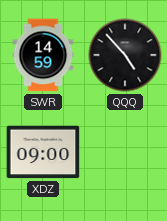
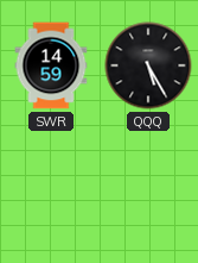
QQQ: 4:53 -> 5:25 (148, 65)
XDZ: 09:00 -> none (43, 152)
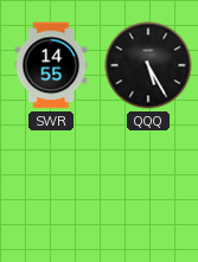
SWR: 14:59 -> 14:55 (51, 65)
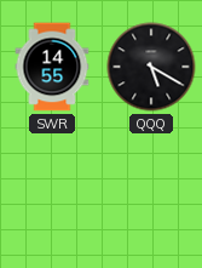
QQQ: 5:25 -> 5:20 (151, 67)
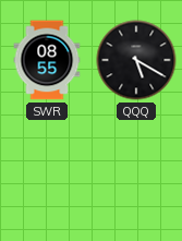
SWR: 14:55 -> 08:55 (47, 60)
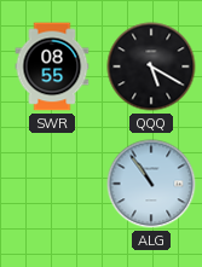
ALG: none -> 10:54 (151, 184)
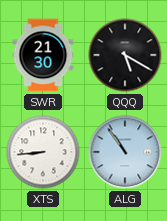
SWR: 08:55 -> 21:30 (43, 55)
XTS: none -> 8:44 (43, 152)
